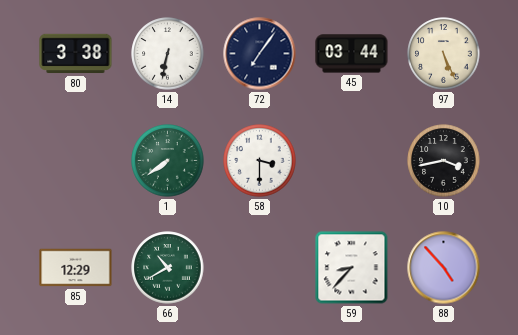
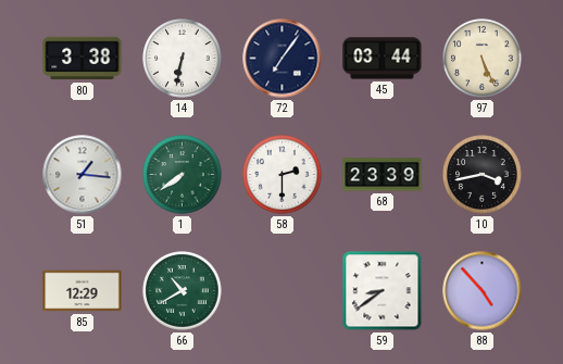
51: none -> 1:16 (83, 175)
58: 3:30 -> 2:30 (283, 175)
68: none -> 23:39 (383, 175)
59: 8:37 -> 8:39 (383, 291)
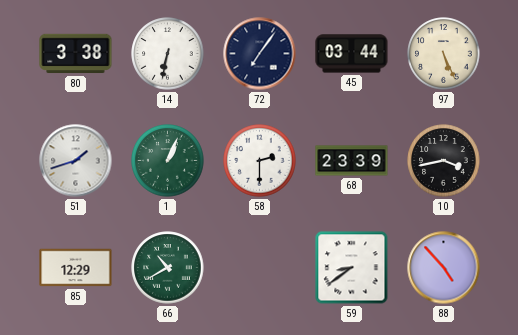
51: 1:16 -> 1:42 (76, 161)
1: 7:39 -> 1:04 (168, 161)
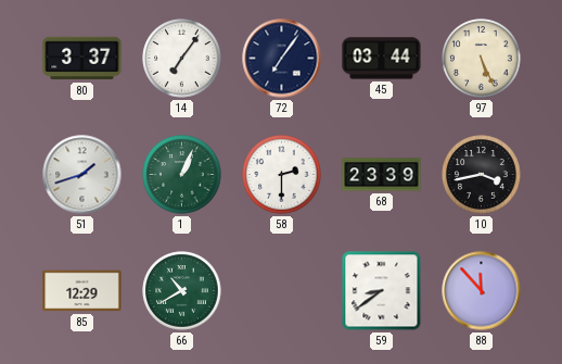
80: 3:38 -> 3:37 (82, 59)
14: 6:32 -> 7:06 (182, 59)
88: 4:53 -> 11:53 (482, 291)
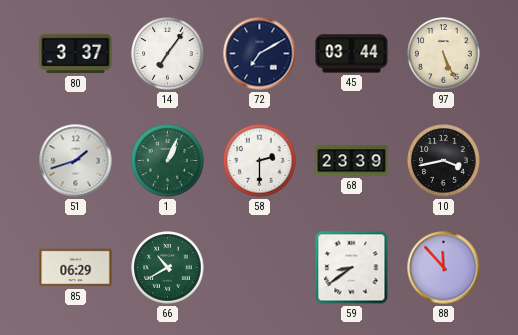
72: 7:06 -> 7:10 (260, 54)
85: 12:29 -> 06:29 (76, 268)
